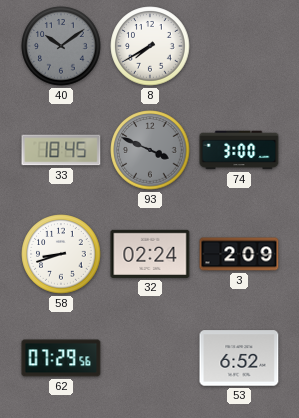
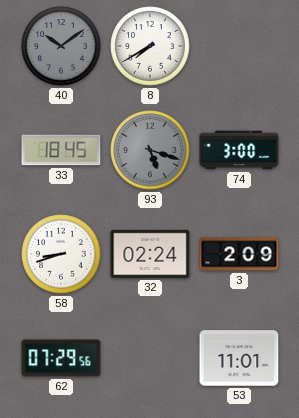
93: 3:49 -> 5:18 (150, 150)
53: 6:52 -> 11:01 (239, 358)
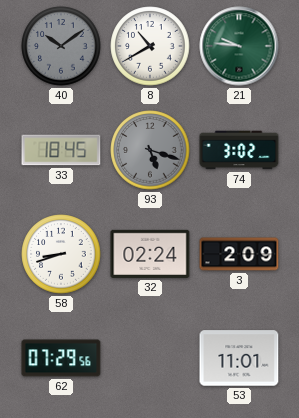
8: 7:40 -> 10:40 (150, 46)
21: none -> 9:46 (239, 46)
74: 3:00 -> 3:02 (239, 150)
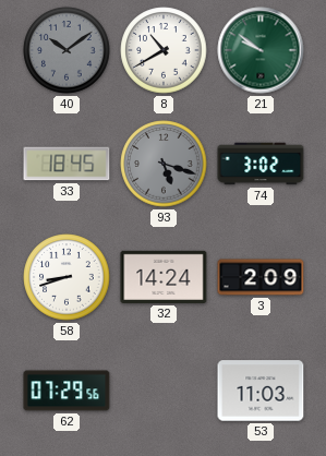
21: 9:46 -> 9:51 (261, 50)
32: 02:24 -> 14:24 (164, 277)
53: 11:01 -> 11:03 (261, 391)
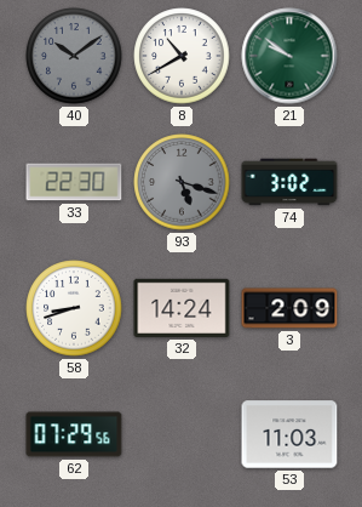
33: 18:45 -> 22:30 (74, 182)
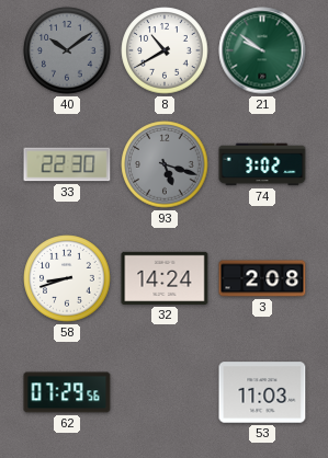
3: 2:09 -> 2:08 (262, 278)
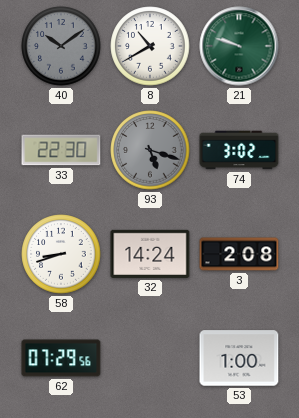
21: 9:51 -> 9:48 (239, 46)
53: 11:03 -> 1:00 (239, 358)
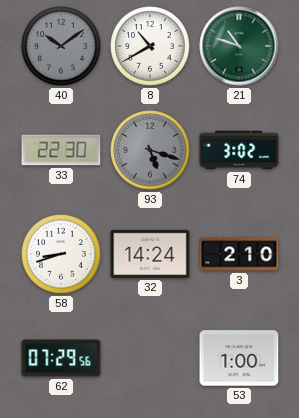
21: 9:48 -> 10:48 (239, 46)
3: 2:08 -> 2:10 (239, 254)
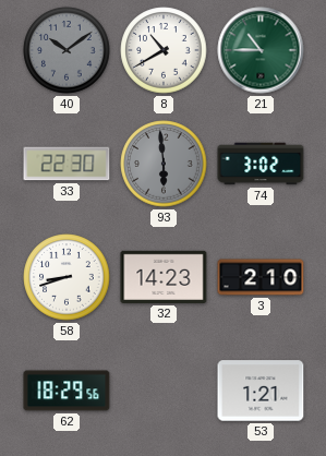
21: 10:48 -> 10:45 (261, 50)
93: 5:18 -> 5:59 (164, 164)
32: 14:24 -> 14:23 (164, 277)
62: 07:29 -> 18:29 (67, 391)
53: 1:00 -> 1:21 (261, 391)
